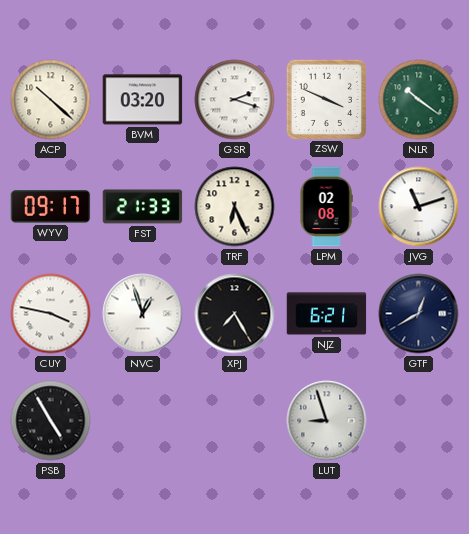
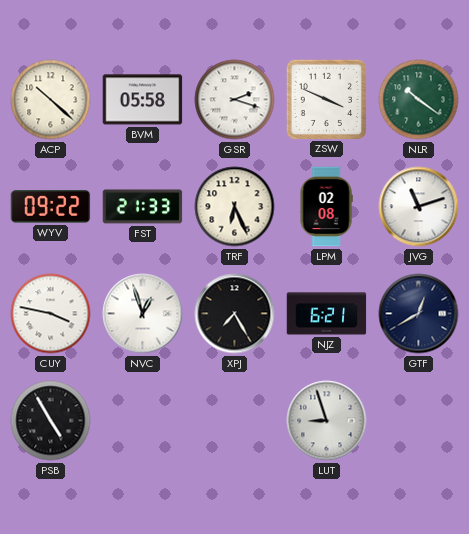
BVM: 03:20 -> 05:58 (143, 100)
WYV: 09:17 -> 09:22 (51, 207)
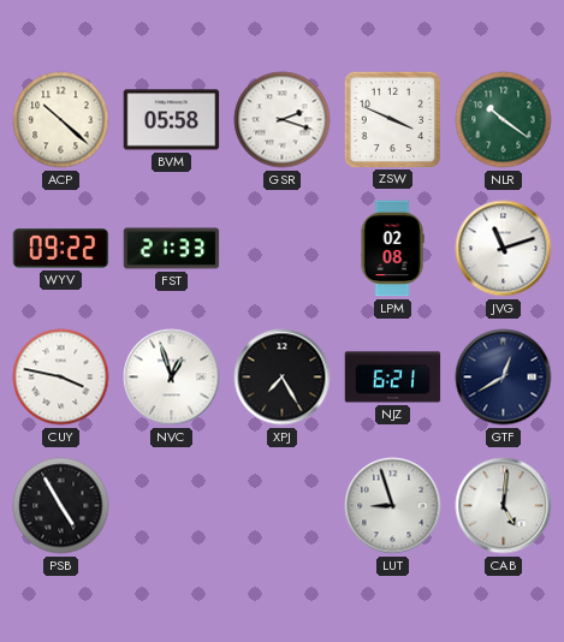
TRF: 6:26 -> none (235, 207)
CAB: none -> 5:01 (504, 506)
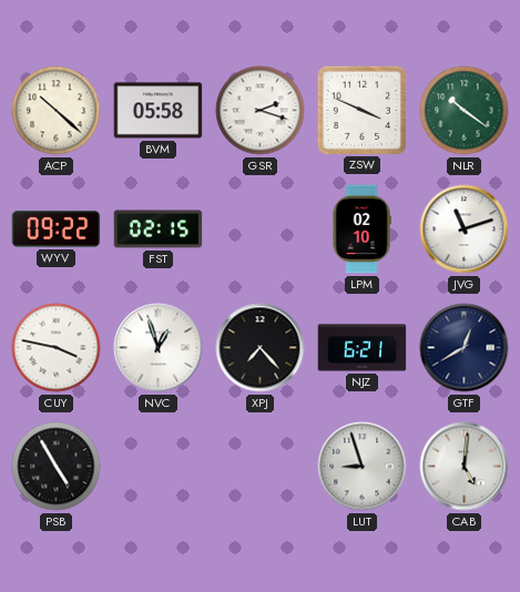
FST: 21:33 -> 02:15 (159, 229)
LPM: 02:08 -> 02:10 (361, 229)
XPJ: 7:25 -> 7:23 (261, 348)
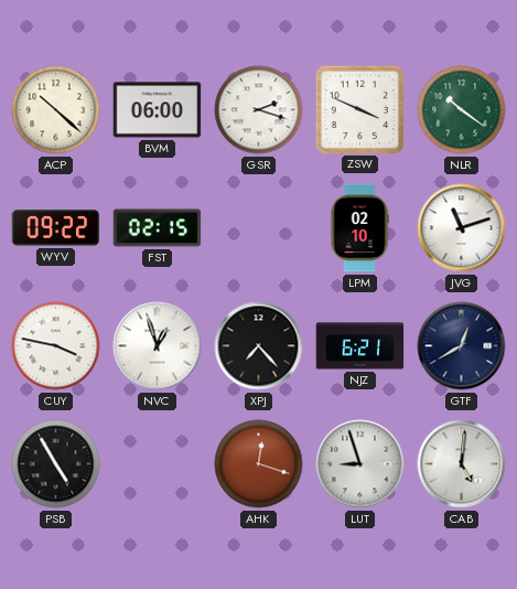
BVM: 05:58 -> 06:00 (158, 110)
AHK: none -> 12:18 (259, 464)
